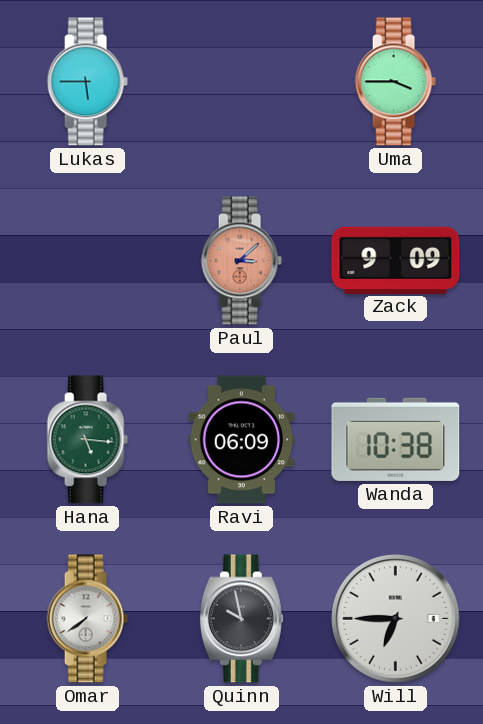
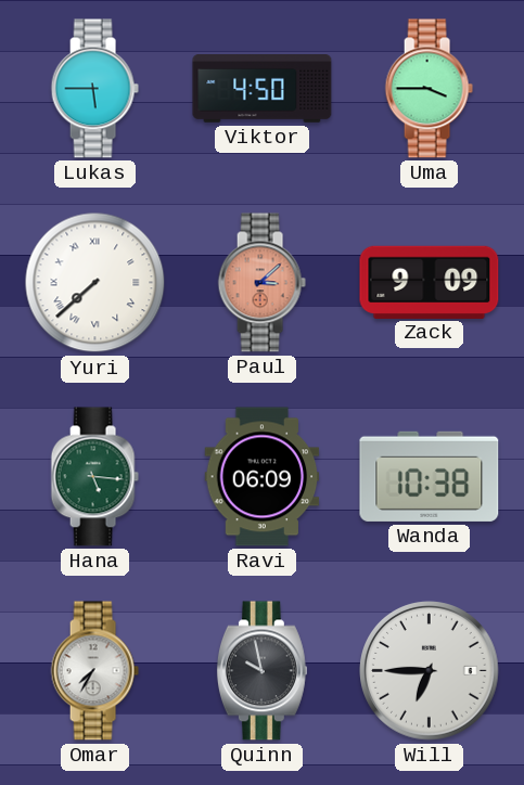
Viktor: none -> 4:50 (263, 89)
Yuri: none -> 7:38 (95, 283)
Omar: 7:39 -> 7:35 (94, 671)
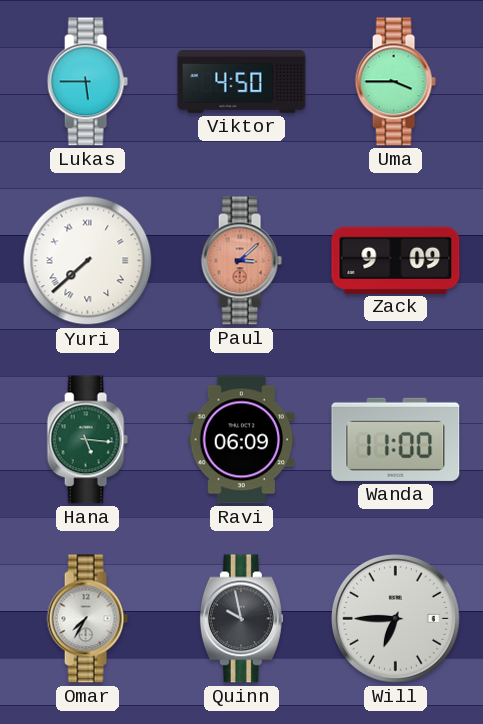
Wanda: 10:38 -> 11:00 (396, 439)
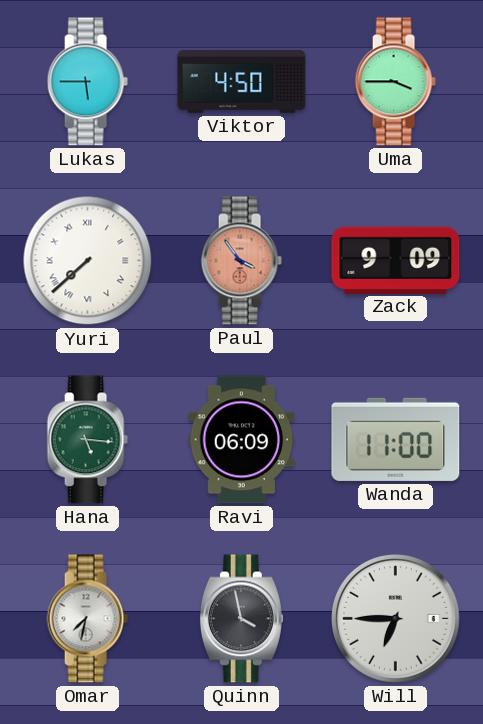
Paul: 3:08 -> 3:54 (241, 261)
Omar: 7:35 -> 7:32 (87, 619)
Quinn: 9:58 -> 3:58 (241, 619)
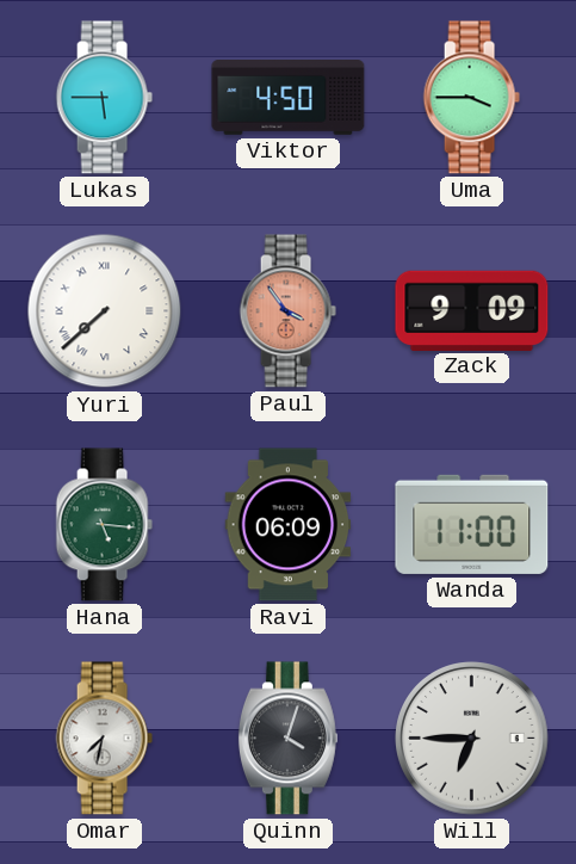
Quinn: 3:58 -> 4:03 (287, 739)
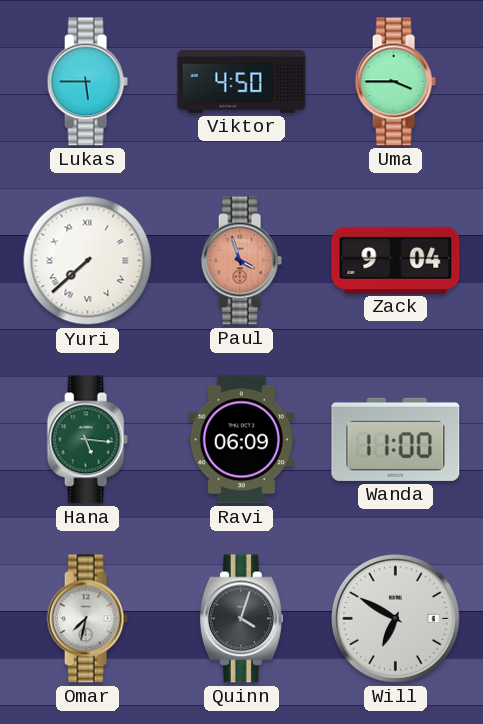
Paul: 3:54 -> 3:57 (241, 261)
Zack: 9:09 -> 9:04 (396, 260)
Will: 6:45 -> 6:50 (396, 619)
